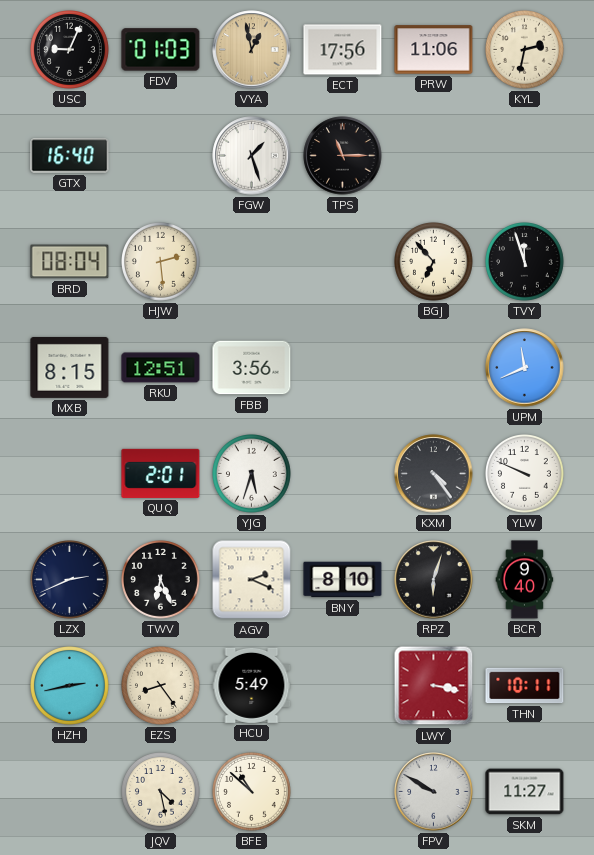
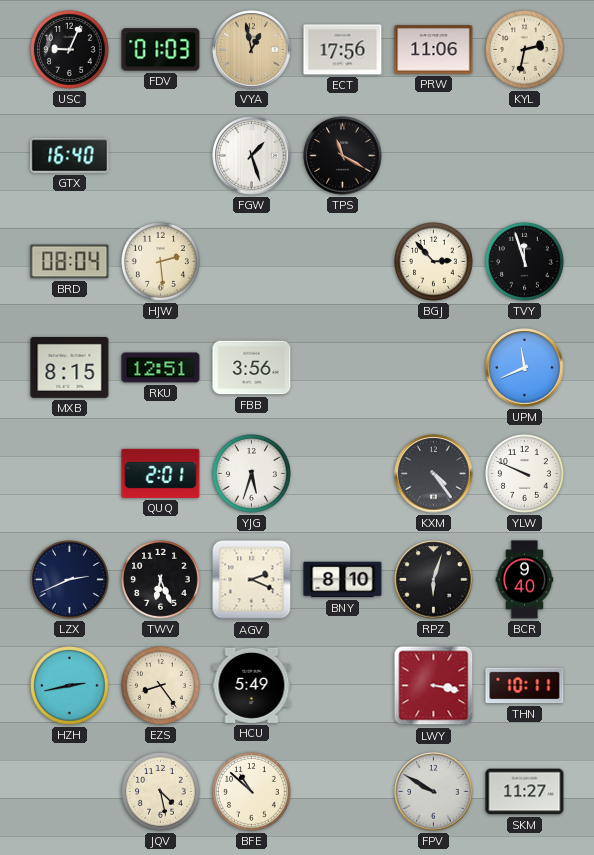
TPS: 11:15 -> 11:20 (343, 156)
BGJ: 6:53 -> 2:53 (434, 262)
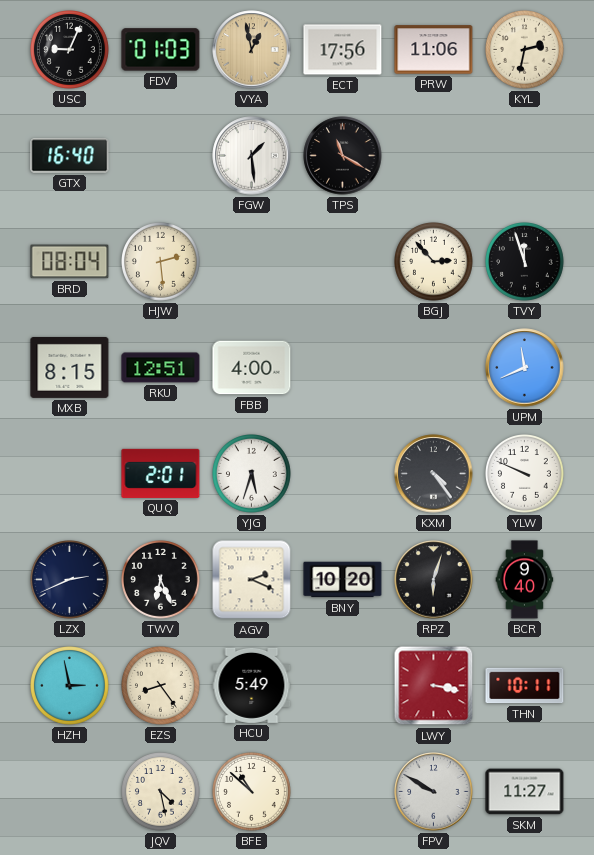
FGW: 1:27 -> 1:29 (252, 156)
FBB: 3:56 -> 4:00 (252, 368)
BNY: 8:10 -> 10:20 (343, 580)
HZH: 2:43 -> 2:58 (70, 686)
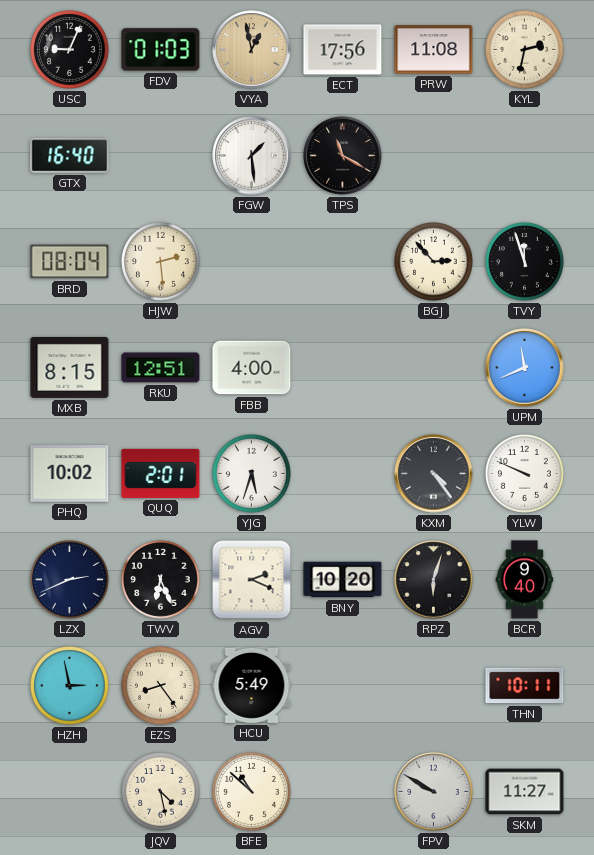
PRW: 11:06 -> 11:08 (434, 50)
PHQ: none -> 10:02 (70, 474)
LWY: 3:17 -> none (434, 686)
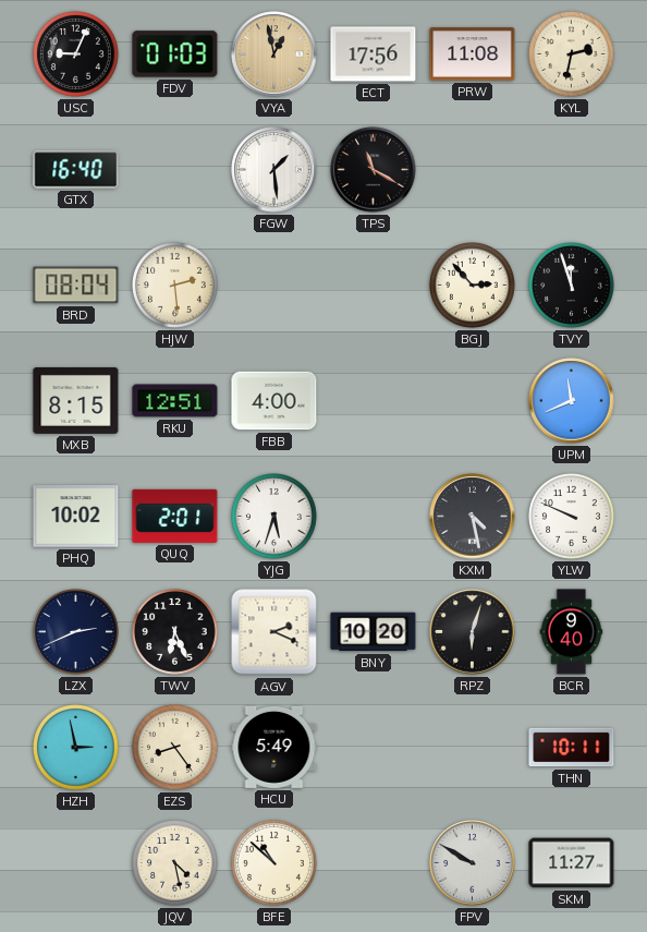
KXM: 4:24 -> 4:28 (473, 517)
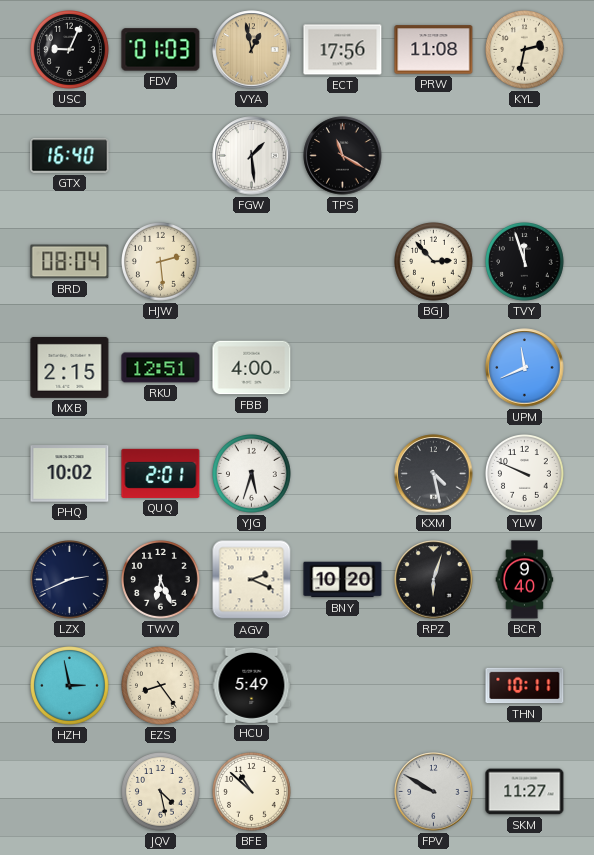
MXB: 8:15 -> 2:15 (70, 367)
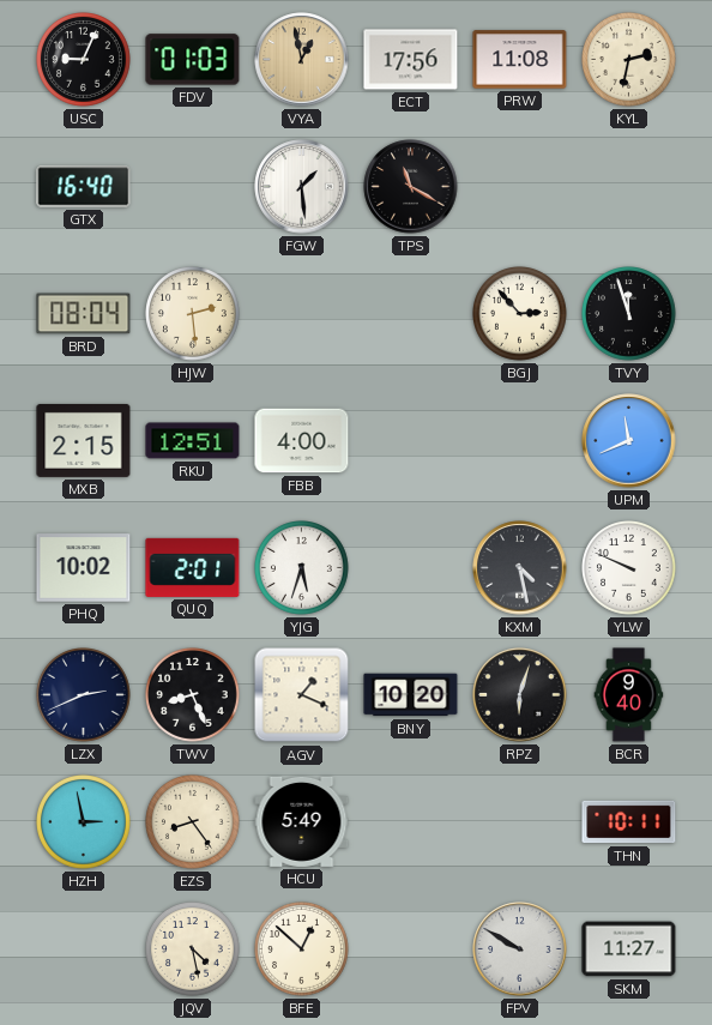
TWV: 6:26 -> 8:26 (193, 695)
AGV: 2:19 -> 1:19 (302, 695)
BFE: 10:52 -> 12:52 (302, 949)
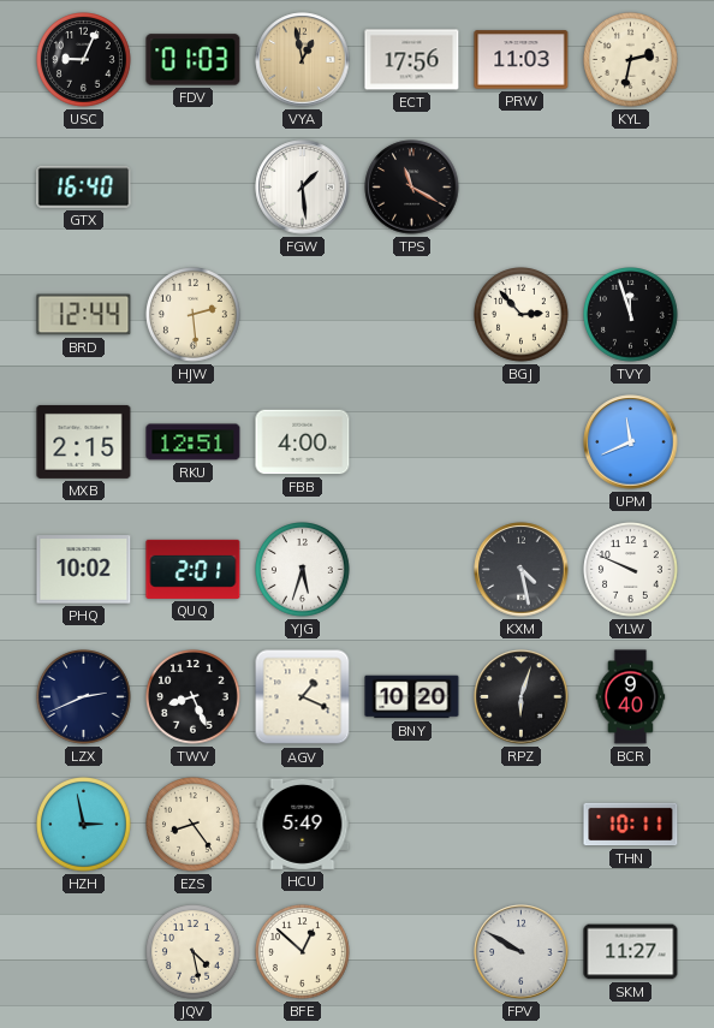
PRW: 11:08 -> 11:03 (522, 60)
BRD: 08:04 -> 12:44 (84, 315)
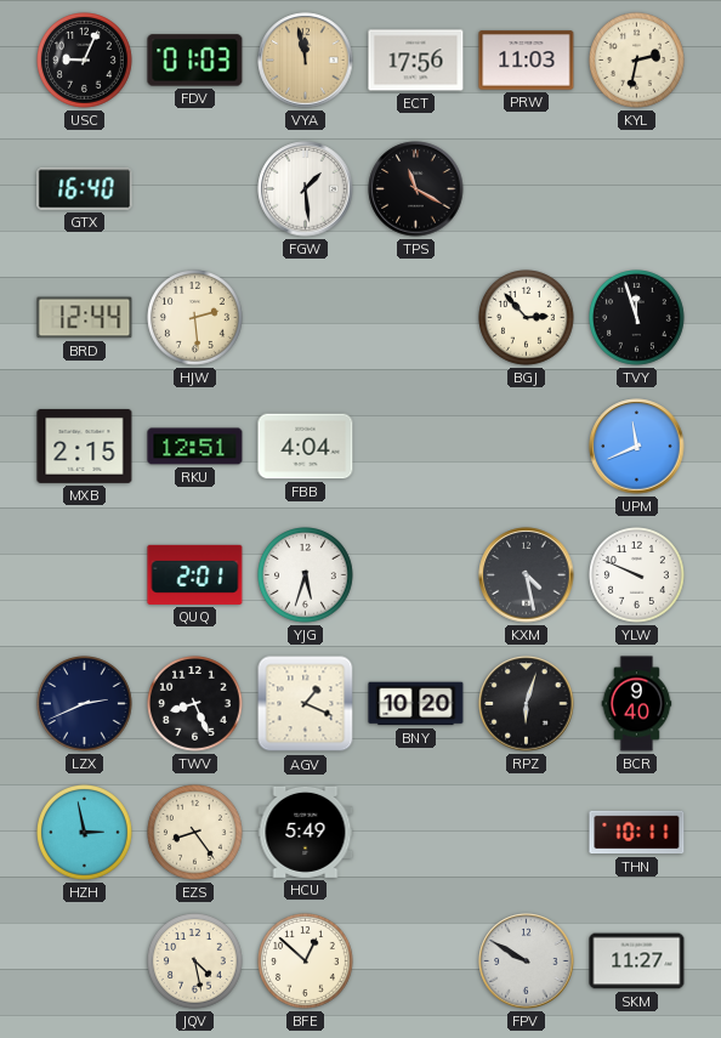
VYA: 12:58 -> 11:58 (306, 61)
FBB: 4:00 -> 4:04 (306, 447)
PHQ: 10:02 -> none (84, 570)
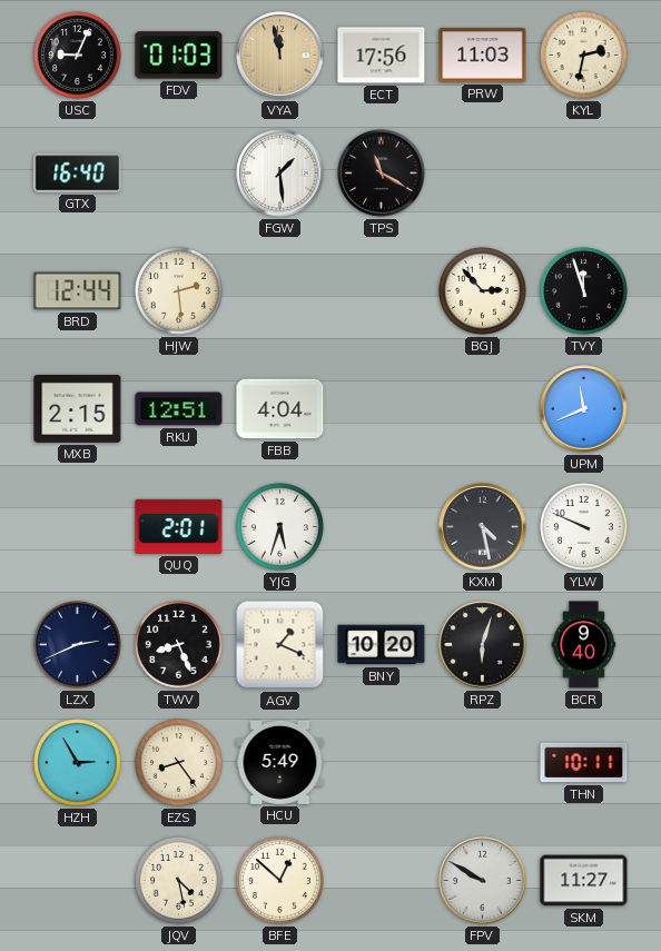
HZH: 2:58 -> 2:55 (78, 763)
